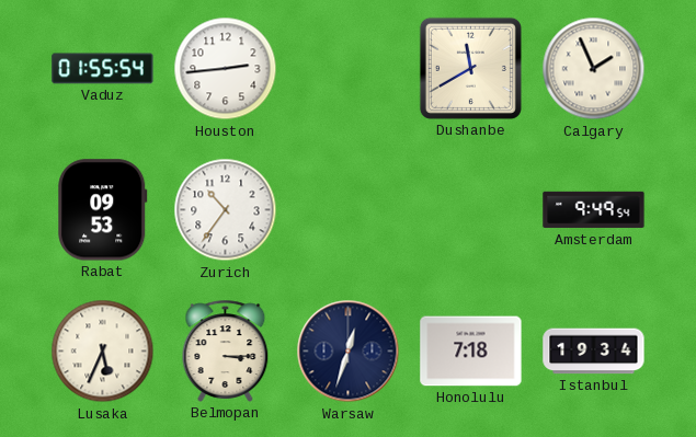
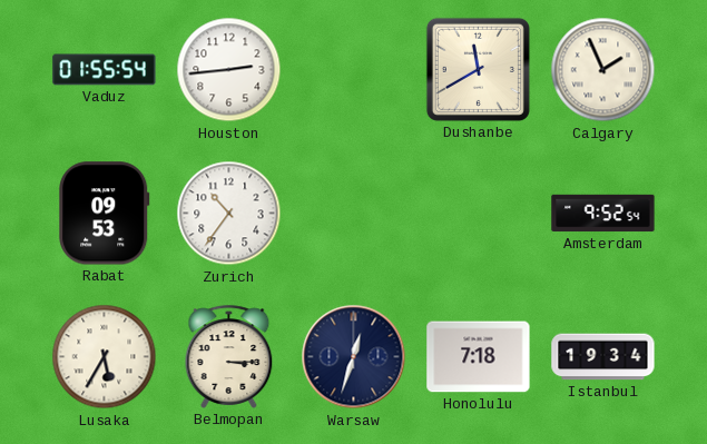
Amsterdam: 9:49 -> 9:52 (603, 214)
Lusaka: 5:34 -> 5:35 (105, 357)
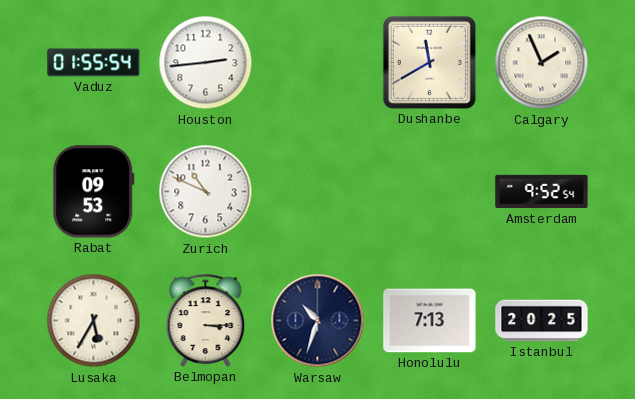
Zurich: 10:36 -> 10:49 (206, 192)
Warsaw: 12:33 -> 10:33 (318, 321)
Honolulu: 7:18 -> 7:13 (430, 321)
Istanbul: 19:34 -> 20:25 (542, 321)
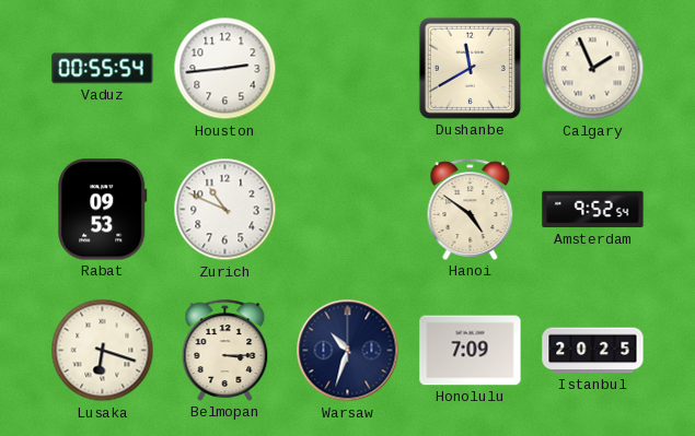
Vaduz: 01:55 -> 00:55 (103, 69)
Hanoi: none -> 4:51 (471, 209)
Lusaka: 5:35 -> 6:18 (103, 351)
Honolulu: 7:13 -> 7:09 (471, 351)
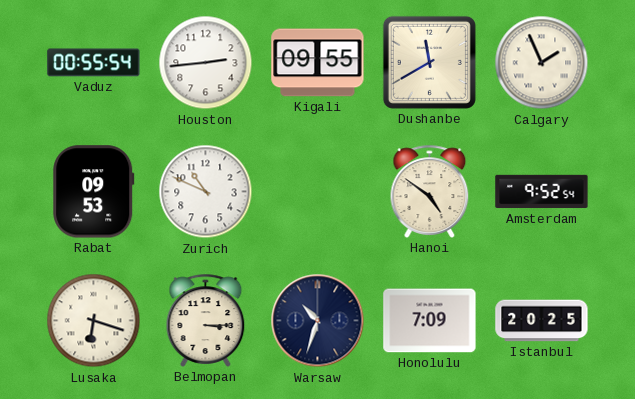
Kigali: none -> 09:55 (318, 63)
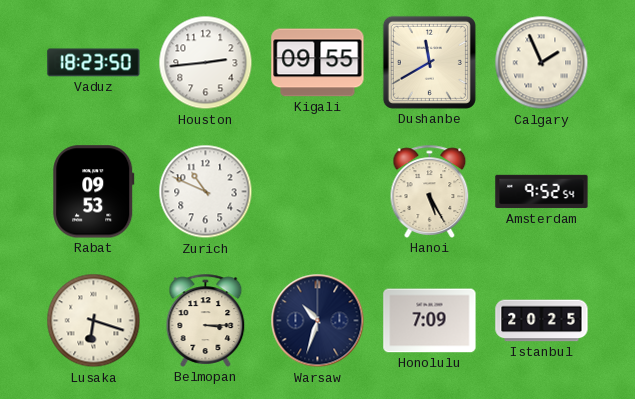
Vaduz: 00:55 -> 18:23 (94, 63)
Hanoi: 4:51 -> 5:25 (430, 191)
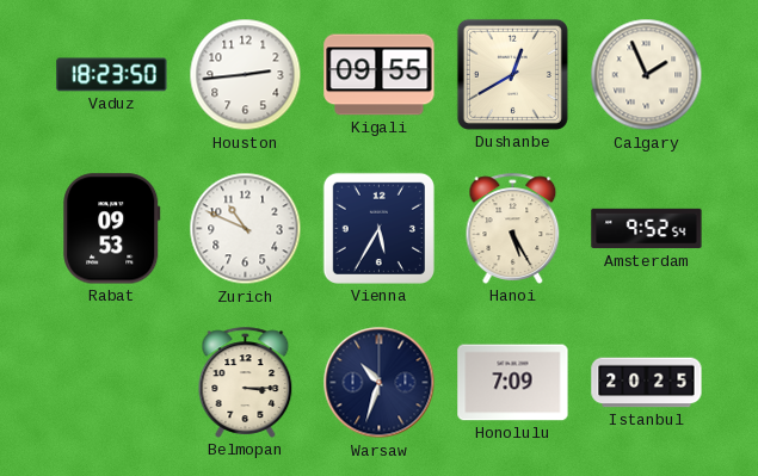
Dushanbe: 11:40 -> 12:40 (512, 74)
Vienna: none -> 5:35 (378, 228)
Lusaka: 6:18 -> none (94, 321)
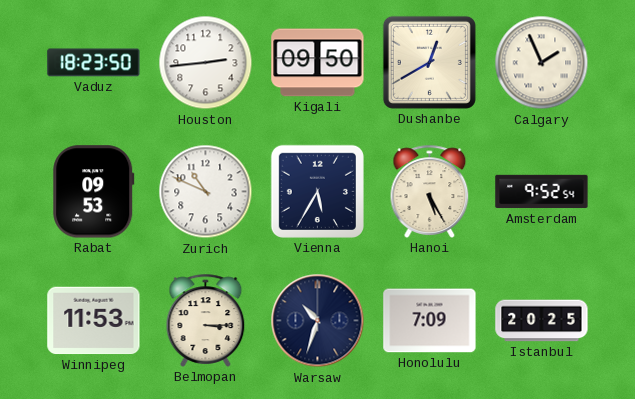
Kigali: 09:55 -> 09:50 (318, 63)
Winnipeg: none -> 11:53 (94, 321)
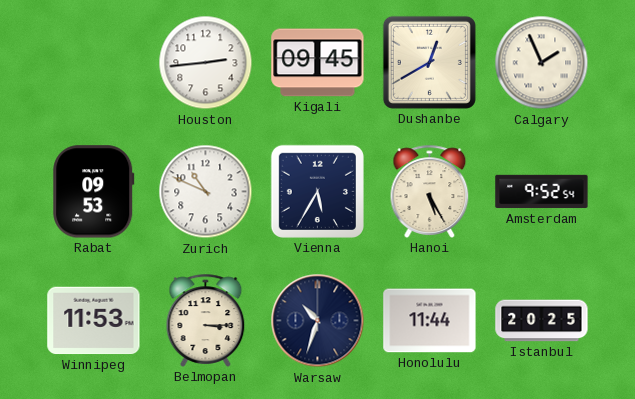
Vaduz: 18:23 -> none (94, 63)
Kigali: 09:50 -> 09:45 (318, 63)
Honolulu: 7:09 -> 11:44 (430, 321)
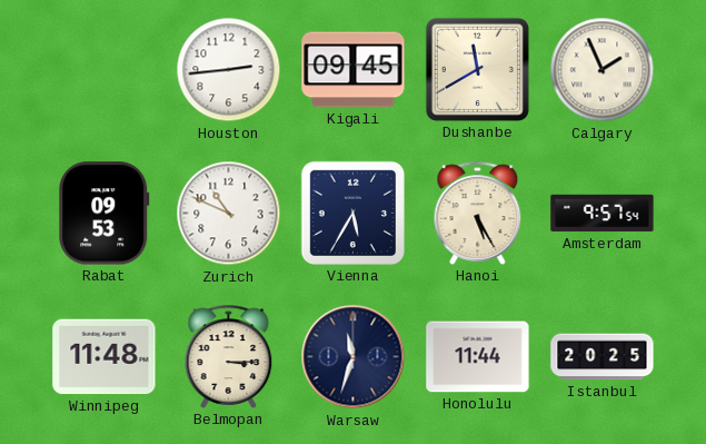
Dushanbe: 12:40 -> 11:40 (477, 69)
Amsterdam: 9:52 -> 9:57 (603, 214)
Winnipeg: 11:53 -> 11:48 (105, 357)
Warsaw: 10:33 -> 11:33 (354, 357)
